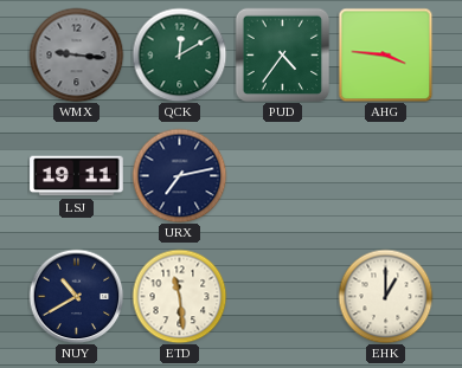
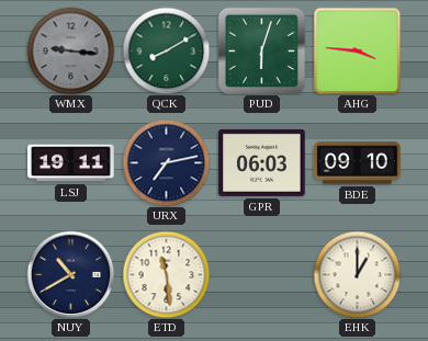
QCK: 12:10 -> 8:10 (166, 50)
PUD: 4:36 -> 6:03 (261, 50)
GPR: none -> 06:03 (262, 162)
BDE: none -> 09:10 (358, 163)
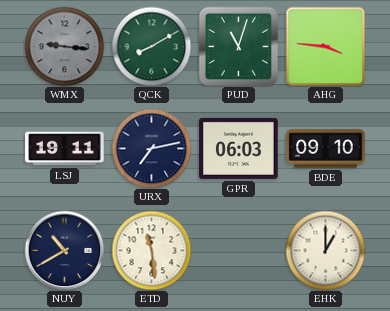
PUD: 6:03 -> 11:03 (238, 46)
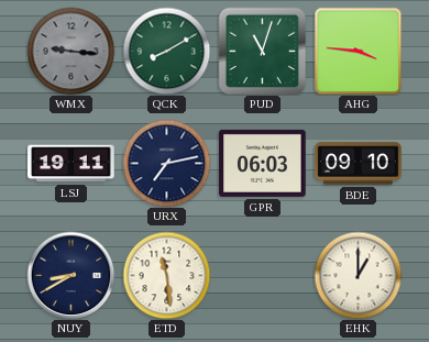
NUY: 10:40 -> 8:40 (70, 275)
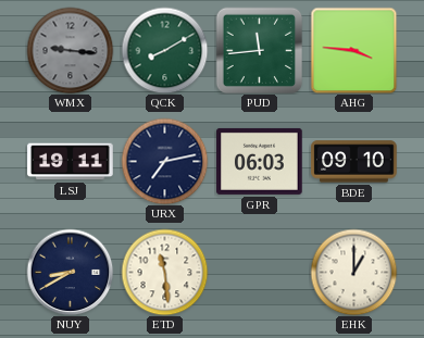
PUD: 11:03 -> 11:44 (259, 50)
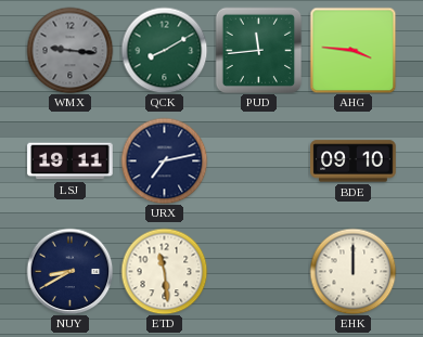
GPR: 06:03 -> none (260, 161)
EHK: 1:00 -> 12:00 (352, 271)
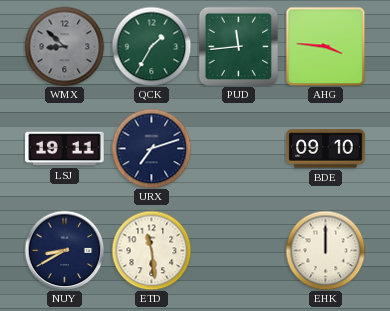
WMX: 9:16 -> 8:52 (64, 46)
QCK: 8:10 -> 1:35 (151, 46)
URX: 7:13 -> 7:12 (151, 148)
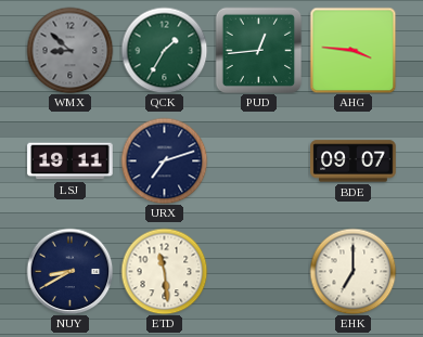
PUD: 11:44 -> 12:44 (258, 50)
BDE: 09:10 -> 09:07 (354, 161)
EHK: 12:00 -> 7:00 (352, 271)
